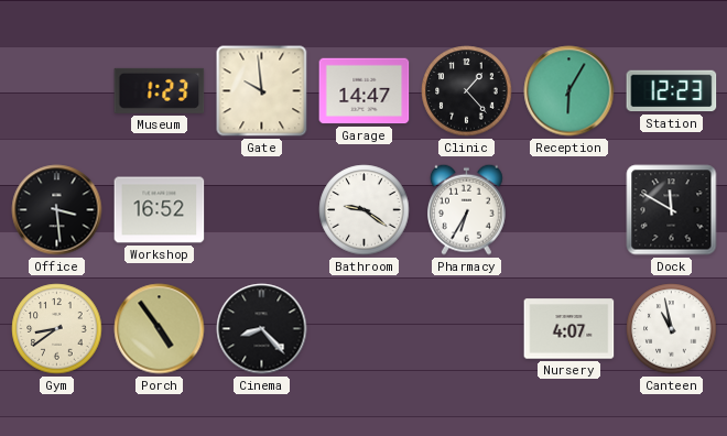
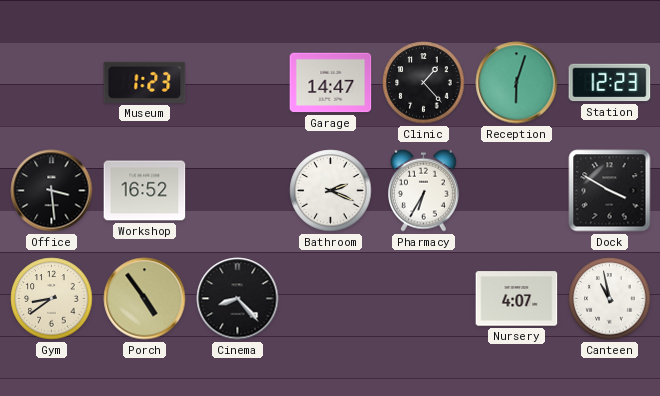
Gate: 9:59 -> none (262, 91)
Reception: 6:05 -> 6:03 (517, 83)
Bathroom: 9:21 -> 2:19 (331, 191)
Dock: 11:50 -> 3:50 (610, 191)
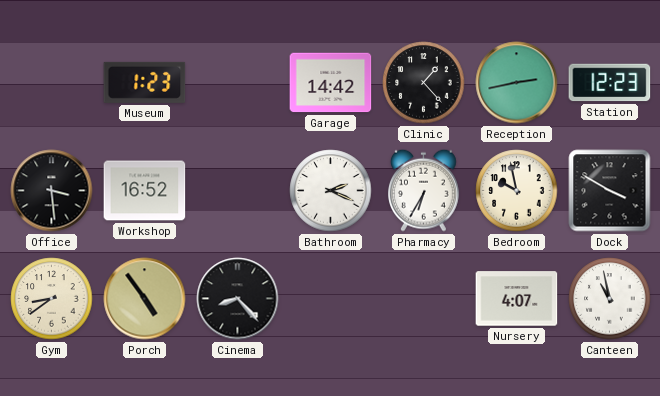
Garage: 14:47 -> 14:42 (331, 83)
Reception: 6:03 -> 2:43 (517, 83)
Bedroom: none -> 9:58 (517, 191)
